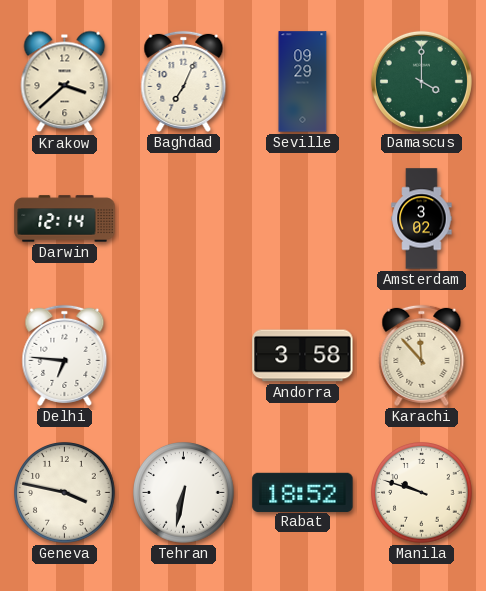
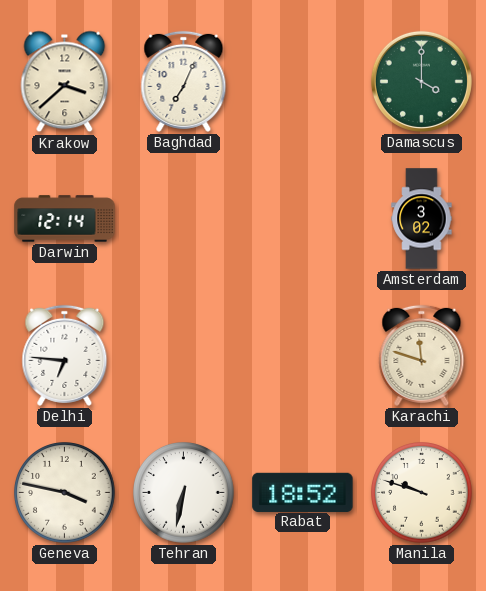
Seville: 09:29 -> none (303, 82)
Andorra: 3:58 -> none (303, 356)
Karachi: 11:53 -> 11:48 (422, 355)
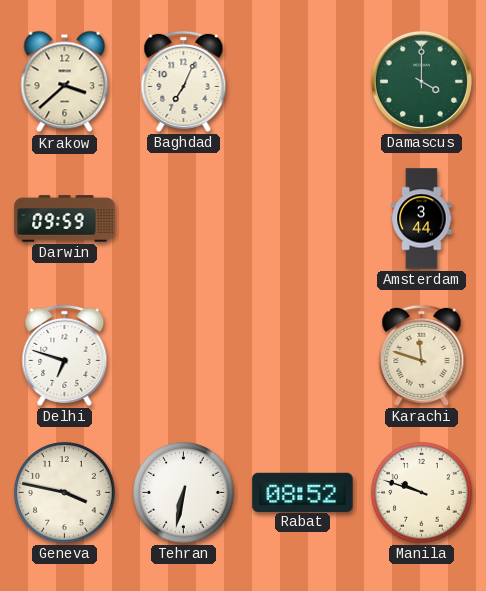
Darwin: 12:14 -> 09:59 (65, 219)
Amsterdam: 3:02 -> 3:44 (422, 219)
Delhi: 6:46 -> 6:48 (65, 355)
Rabat: 18:52 -> 08:52 (303, 492)
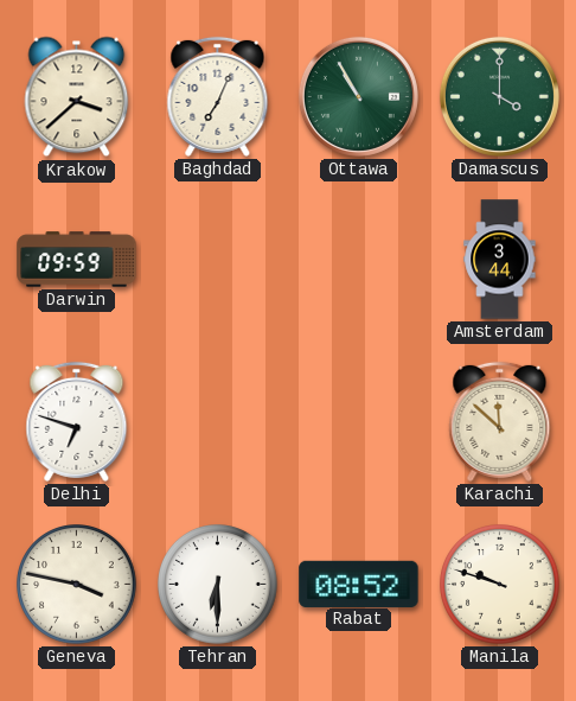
Ottawa: none -> 10:55 (358, 96)
Karachi: 11:48 -> 11:52 (500, 421)
Tehran: 6:32 -> 6:30 (218, 585)
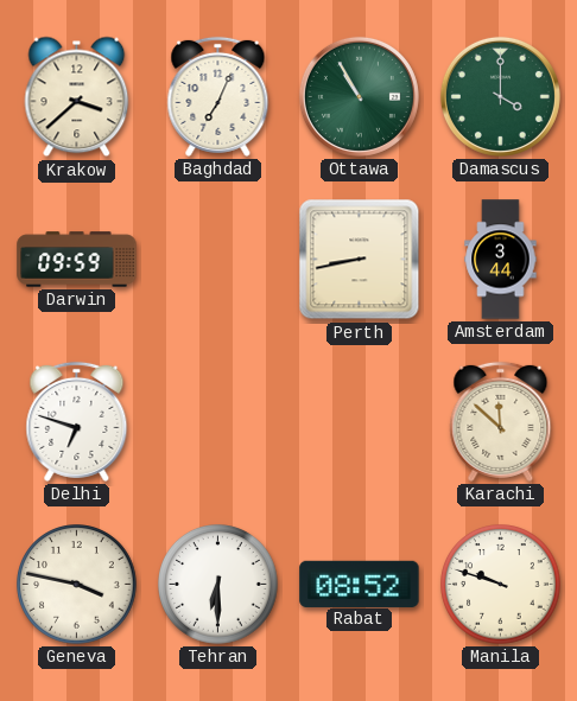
Perth: none -> 8:43 (360, 260)
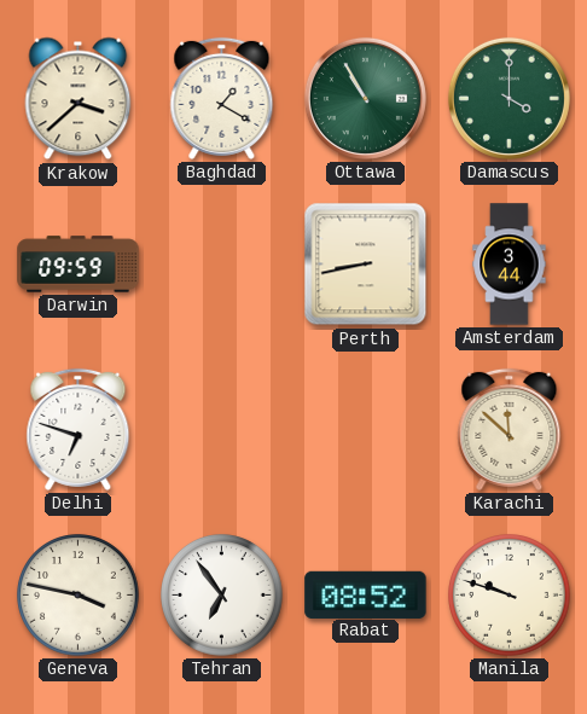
Baghdad: 7:04 -> 1:20 (222, 98)
Tehran: 6:30 -> 6:54 (222, 596)
